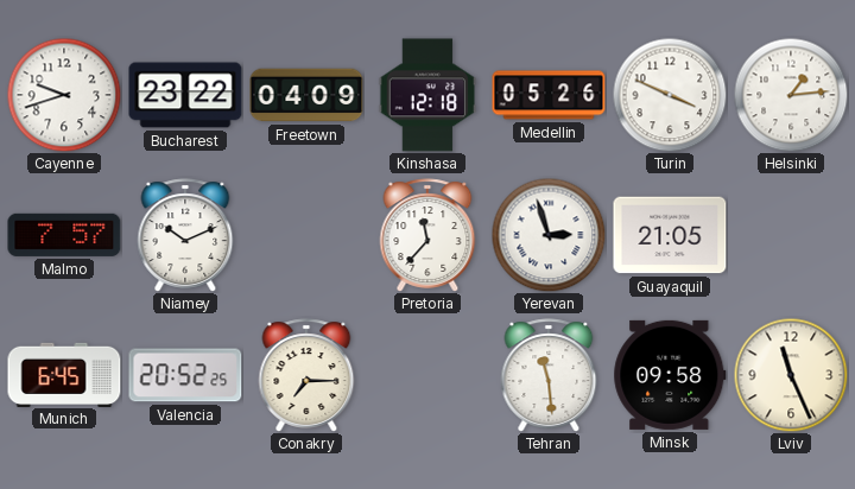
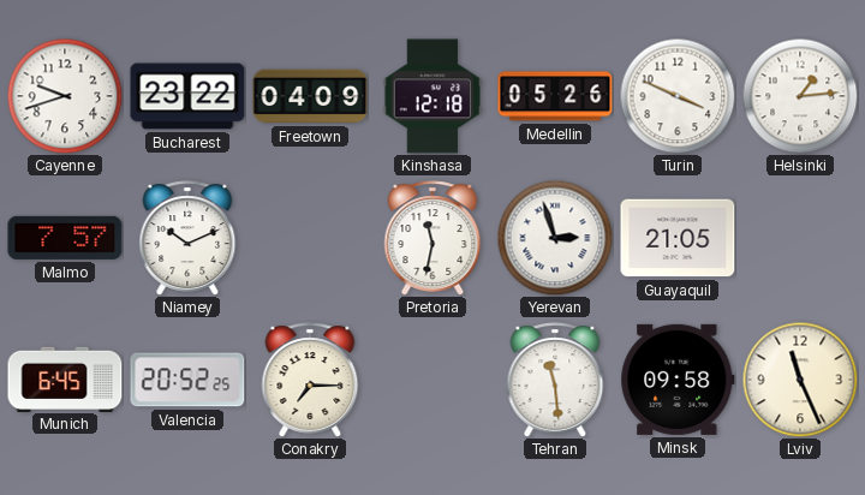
Pretoria: 11:37 -> 11:32 (432, 238)
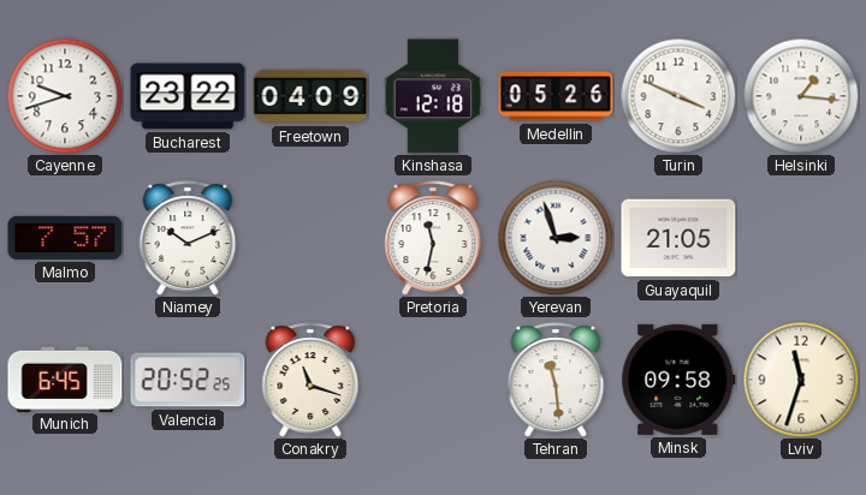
Helsinki: 1:14 -> 1:16 (801, 96)
Conakry: 7:15 -> 11:18 (310, 380)
Lviv: 11:26 -> 11:33 (801, 380)
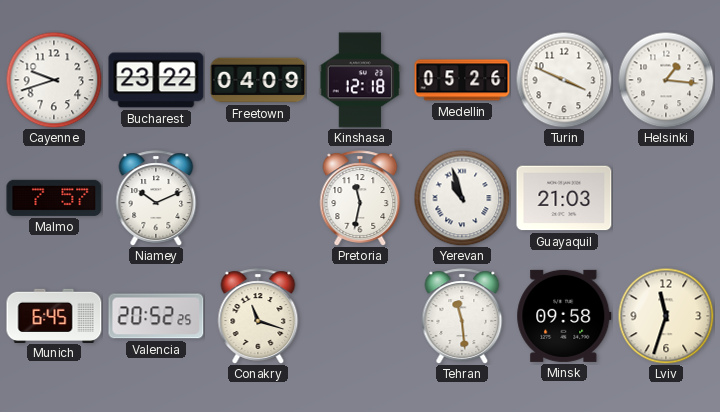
Yerevan: 2:57 -> 10:57 (462, 198)
Guayaquil: 21:05 -> 21:03 (564, 198)
